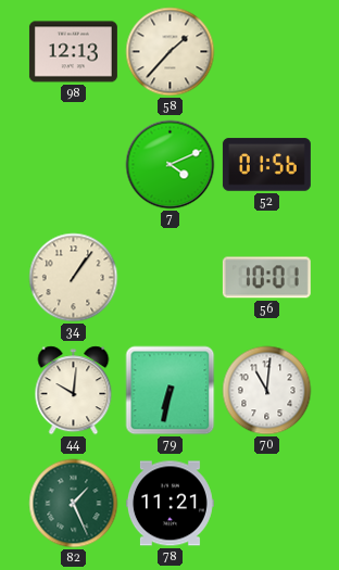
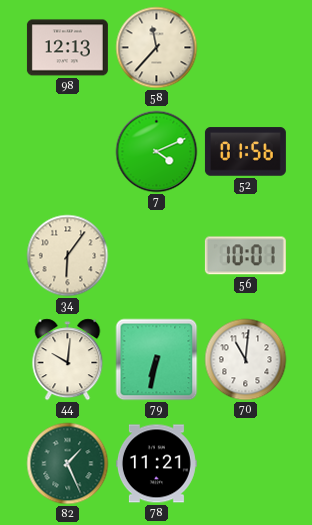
58: 1:37 -> 11:37 (157, 48)
34: 1:06 -> 6:06 (68, 256)
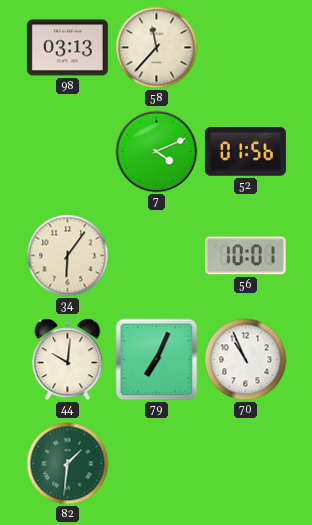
98: 12:13 -> 03:13 (67, 48)
79: 6:32 -> 7:04 (157, 360)
70: 11:01 -> 10:56 (246, 360)
82: 1:26 -> 1:31 (68, 464)
78: 11:21 -> none (156, 464)
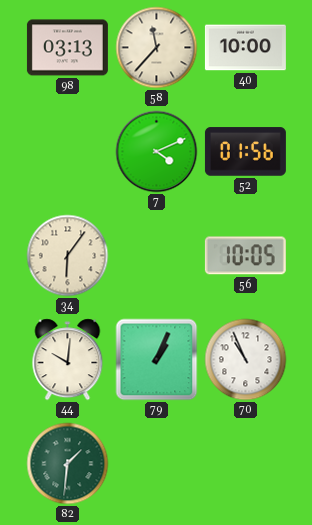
40: none -> 10:00 (245, 48)
56: 10:01 -> 10:05 (245, 256)
79: 7:04 -> 1:04 (157, 360)
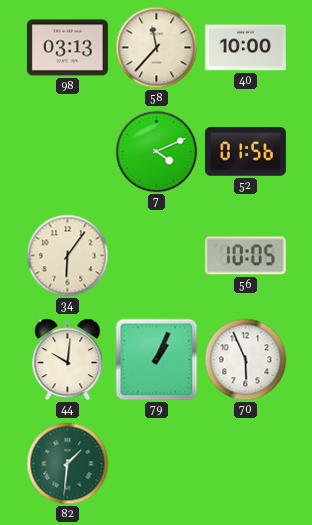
70: 10:56 -> 5:56 (246, 360)
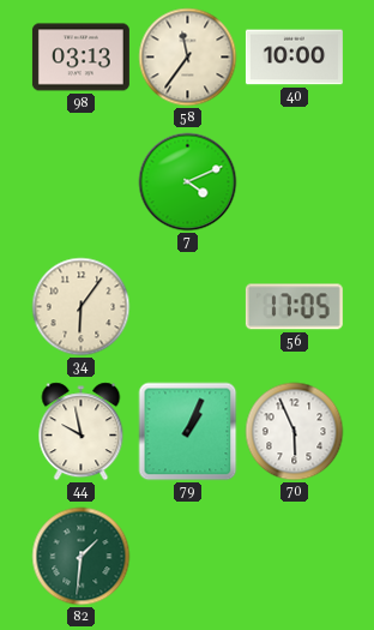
58: 11:37 -> 11:36 (188, 58)
52: 01:56 -> none (245, 152)
56: 10:05 -> 17:05 (294, 307)
44: 10:01 -> 9:58 (82, 432)
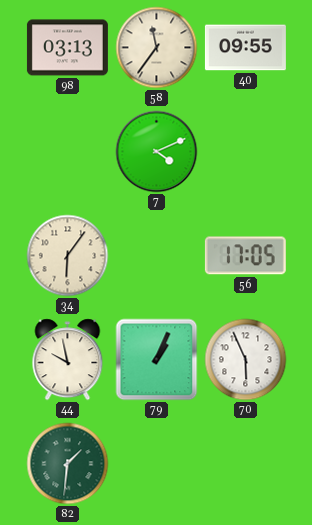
40: 10:00 -> 09:55 (245, 48)
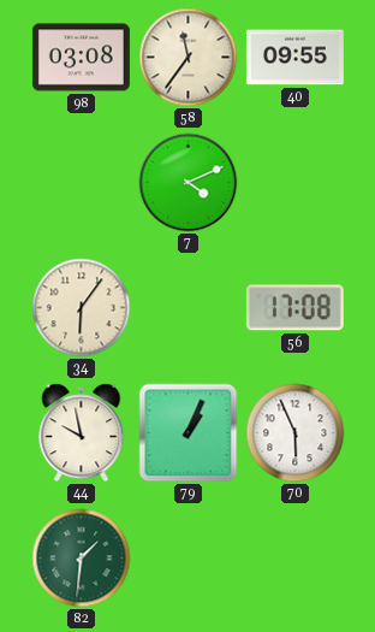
98: 03:13 -> 03:08 (81, 58)
56: 17:05 -> 17:08 (294, 308)
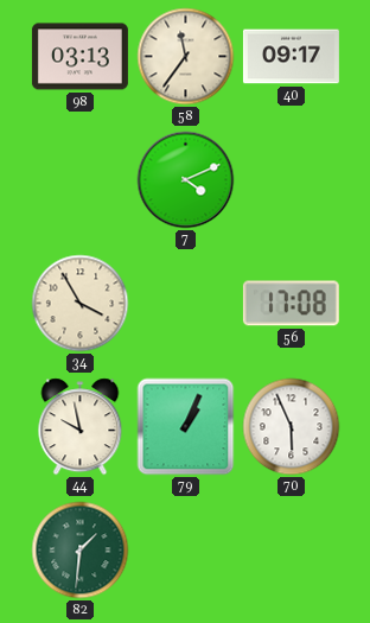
98: 03:08 -> 03:13 (79, 57)
40: 09:55 -> 09:17 (291, 57)
34: 6:06 -> 3:55 (81, 304)
